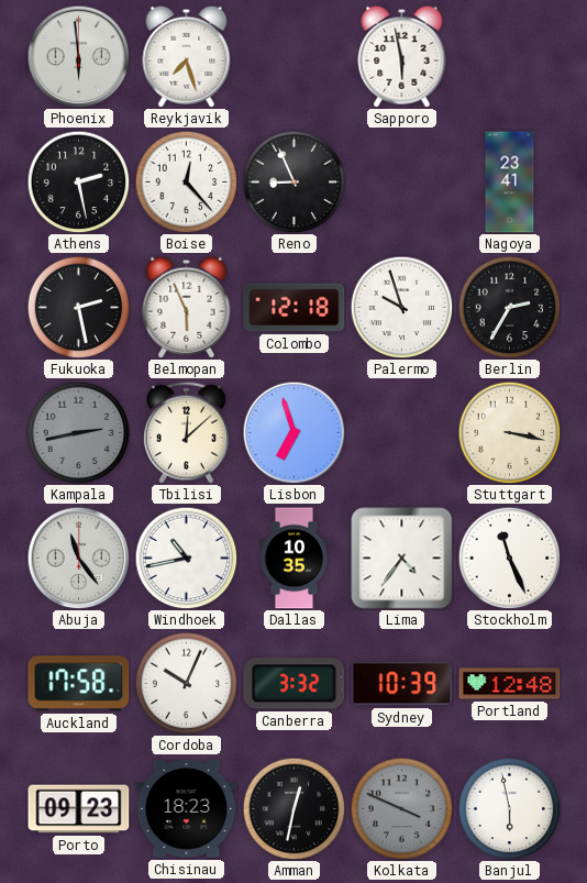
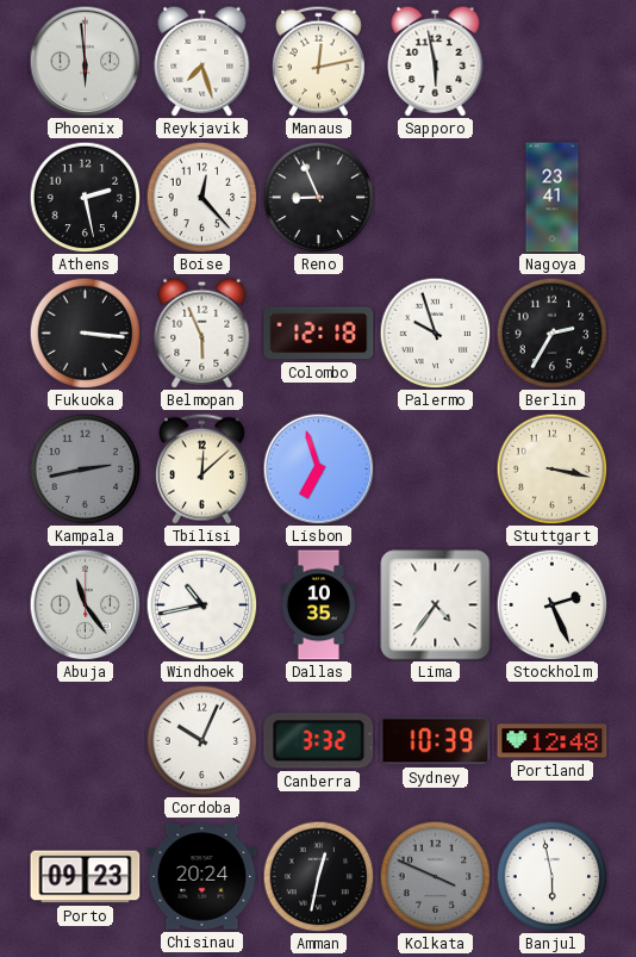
Manaus: none -> 12:13 (318, 61)
Fukuoka: 2:28 -> 3:16 (85, 333)
Stockholm: 11:26 -> 2:26 (551, 604)
Auckland: 17:58 -> none (79, 684)
Chisinau: 18:23 -> 20:24 (202, 877)
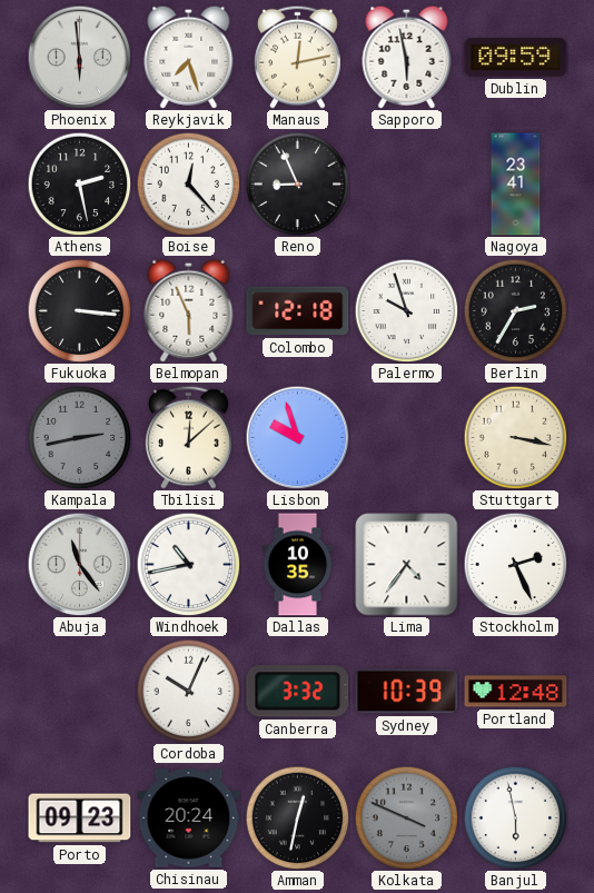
Dublin: none -> 09:59 (516, 57)
Lisbon: 6:57 -> 9:57 (297, 437)
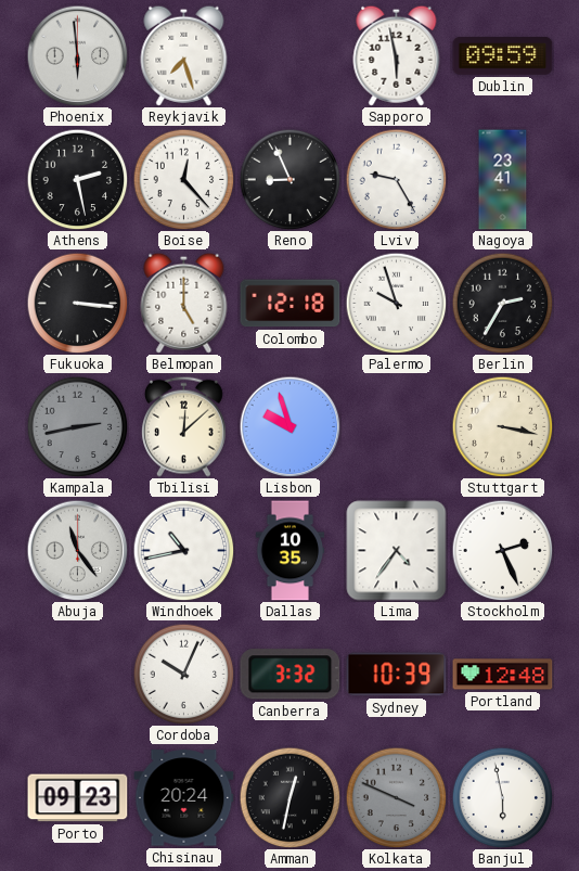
Manaus: 12:13 -> none (297, 57)
Lviv: none -> 9:25 (396, 179)
Belmopan: 5:56 -> 5:00 (184, 303)
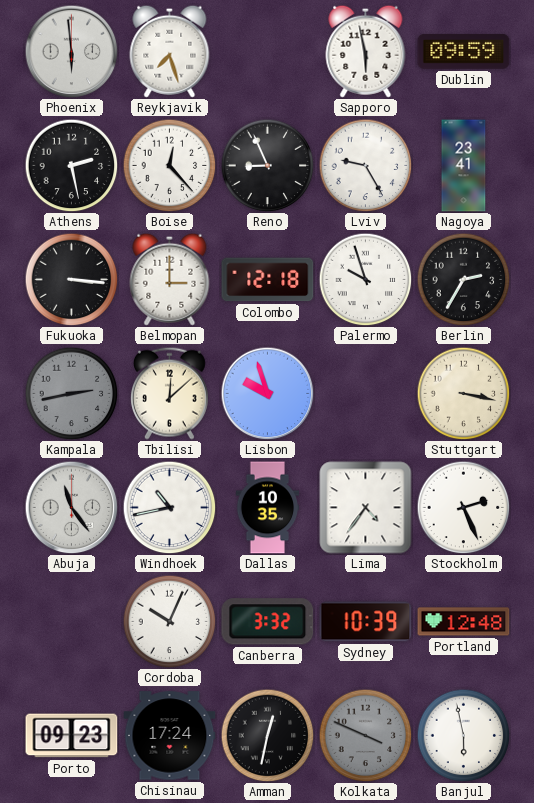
Belmopan: 5:00 -> 3:00 (170, 279)
Chisinau: 20:24 -> 17:24 (170, 736)
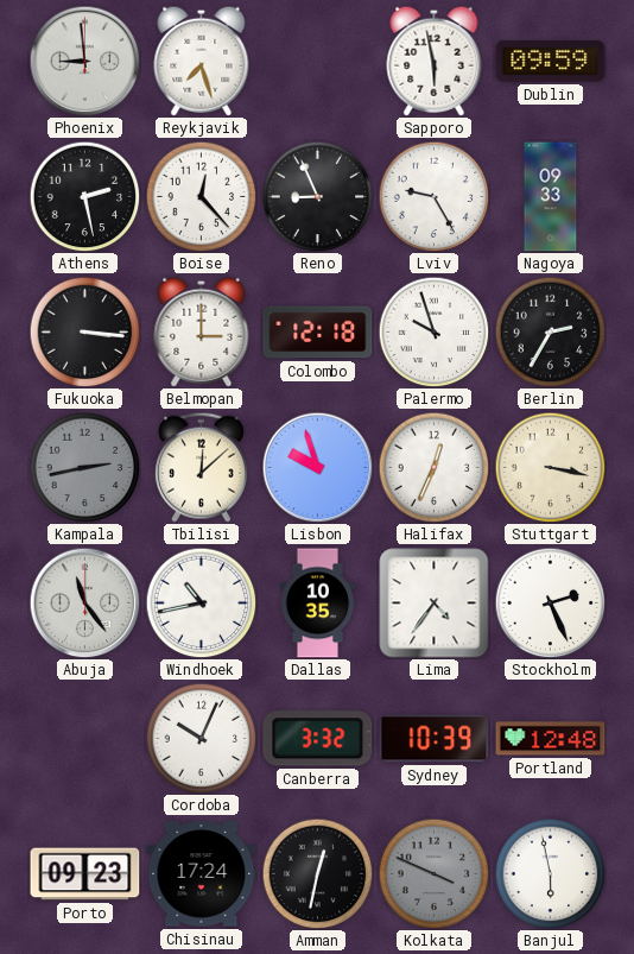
Phoenix: 5:59 -> 8:59 (84, 61)
Nagoya: 23:41 -> 09:33 (551, 197)
Halifax: none -> 12:34 (433, 467)
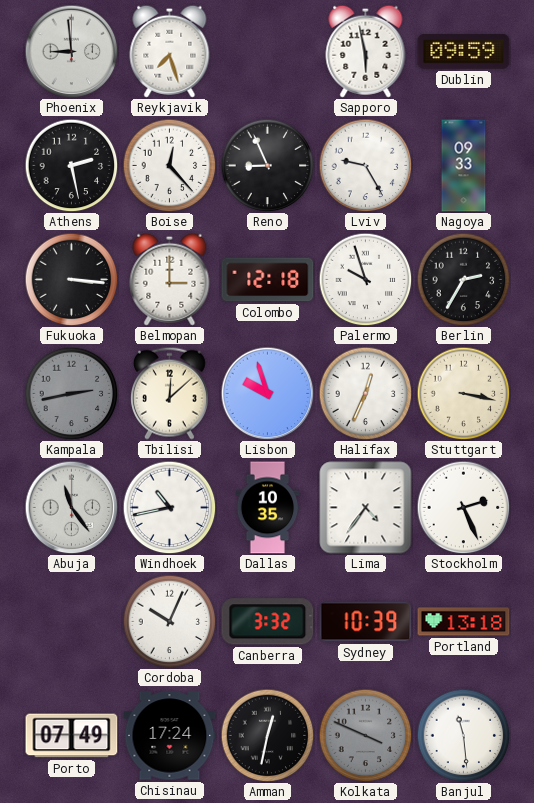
Portland: 12:48 -> 13:18 (464, 622)
Porto: 09:23 -> 07:49 (72, 736)
Banjul: 5:58 -> 11:29 (463, 735)
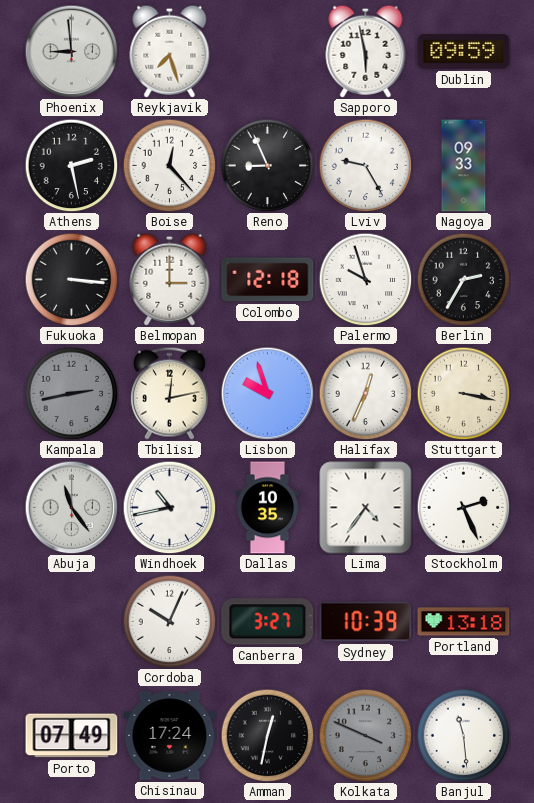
Tbilisi: 12:08 -> 12:13 (169, 393)
Canberra: 3:32 -> 3:27 (268, 622)
